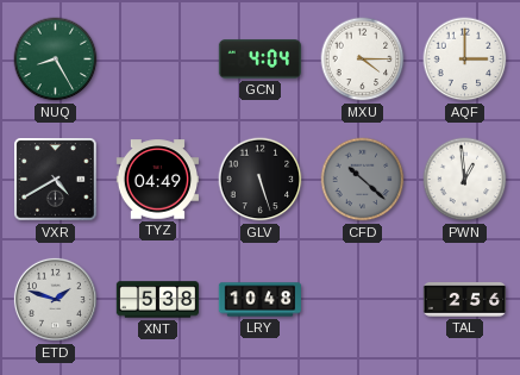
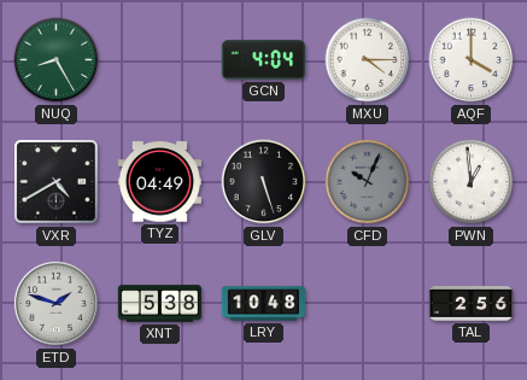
AQF: 3:00 -> 4:00 (472, 60)
CFD: 10:22 -> 10:04 (368, 182)
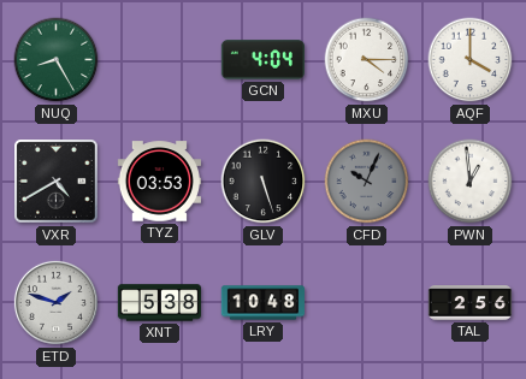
TYZ: 04:49 -> 03:53 (159, 182)
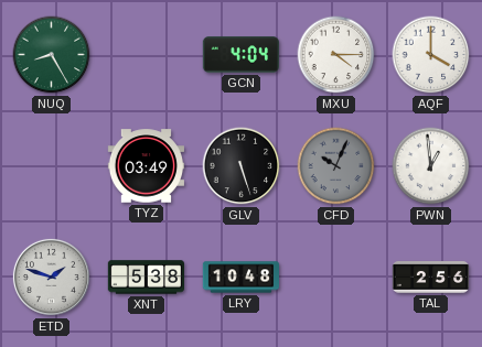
VXR: 4:40 -> none (57, 182)
TYZ: 03:53 -> 03:49 (146, 166)
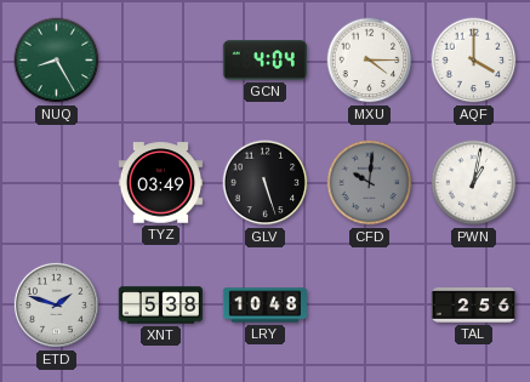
CFD: 10:04 -> 10:01 (370, 183)
PWN: 12:59 -> 1:02 (474, 183)
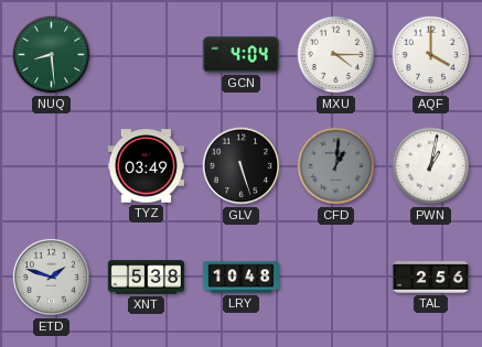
NUQ: 8:25 -> 8:29 (52, 55)
CFD: 10:01 -> 1:01 (336, 166)
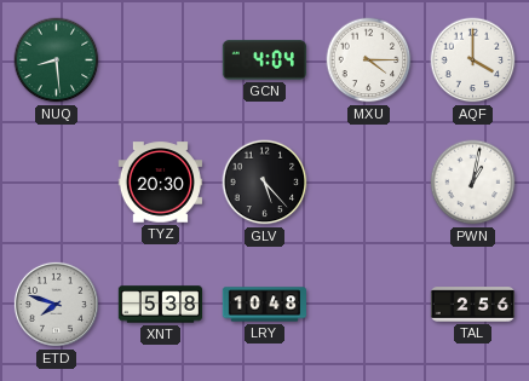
TYZ: 03:49 -> 20:30 (160, 183)
GLV: 5:27 -> 5:23 (265, 183)
CFD: 1:01 -> none (336, 166)
ETD: 1:48 -> 7:48 (56, 304)
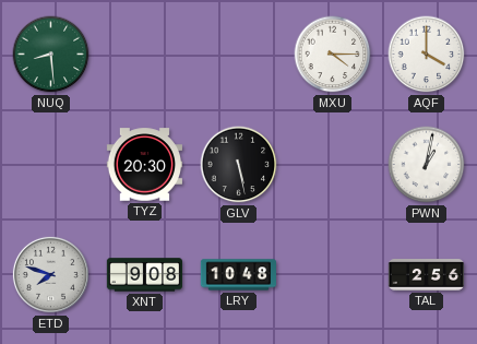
GCN: 4:04 -> none (264, 60)
GLV: 5:23 -> 5:28 (239, 165)
XNT: 5:38 -> 9:08 (144, 275)
